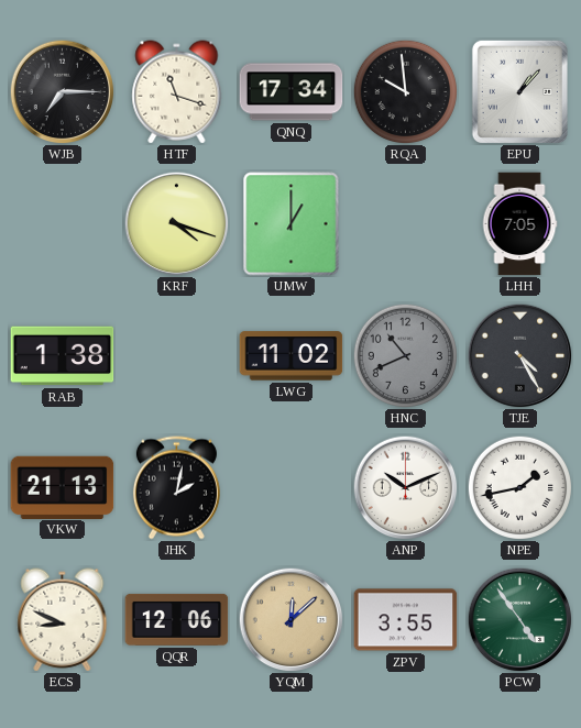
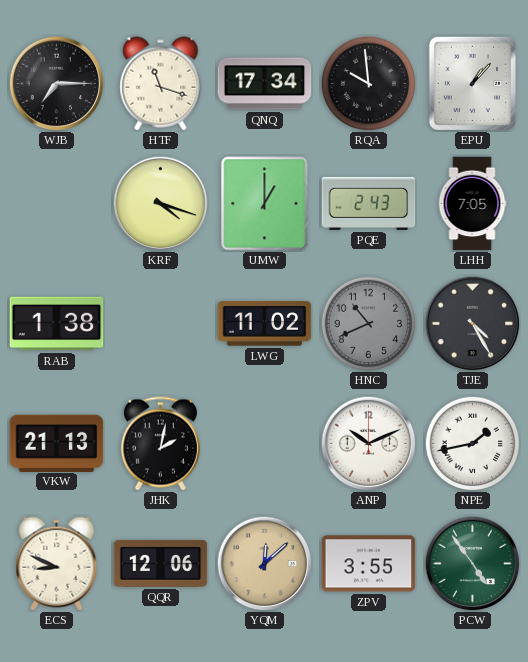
PQE: none -> 2:43 (369, 203)
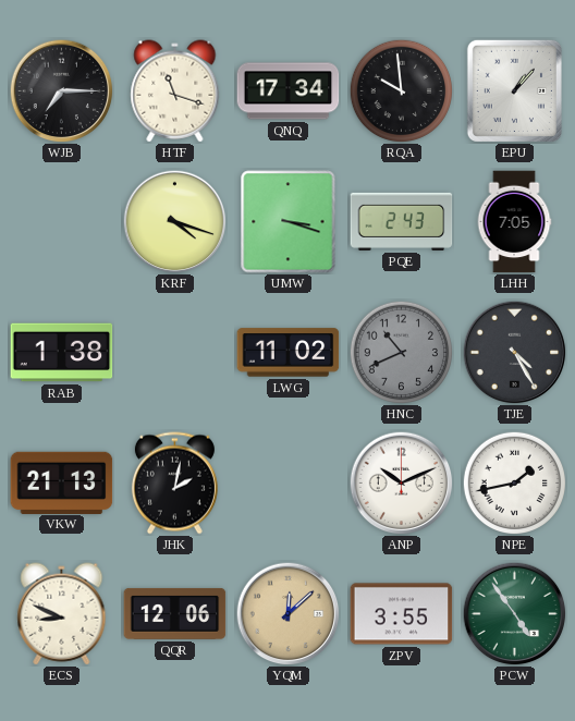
UMW: 1:00 -> 3:18 (289, 222)
